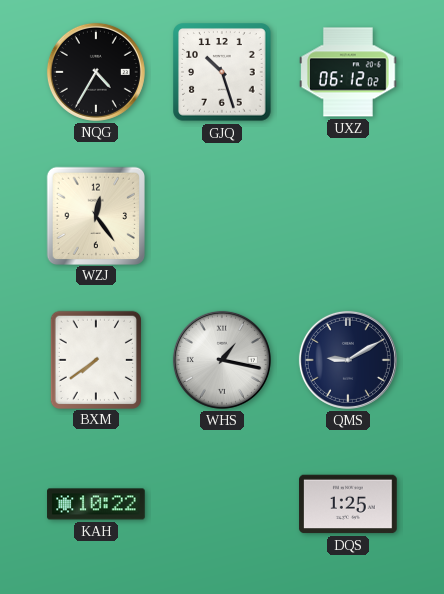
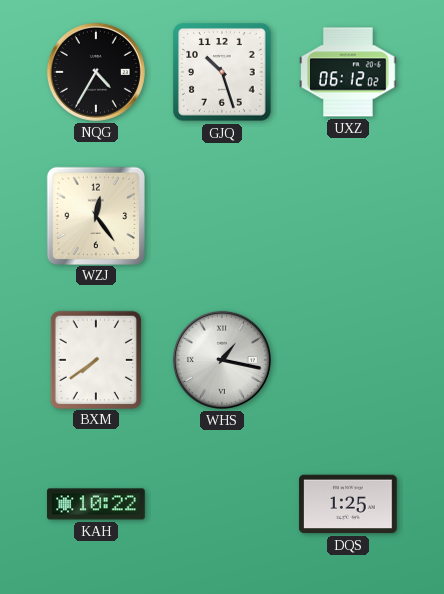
QMS: 9:10 -> none (348, 360)
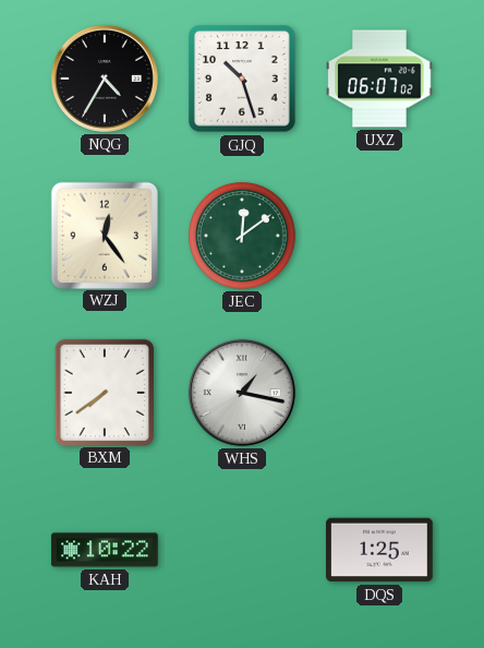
UXZ: 06:12 -> 06:07 (379, 79)
JEC: none -> 12:09 (243, 237)
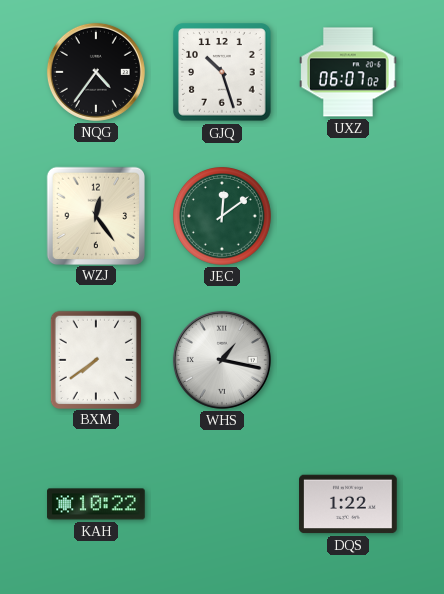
NQG: 4:35 -> 4:36 (96, 72)
DQS: 1:25 -> 1:22 (348, 504)
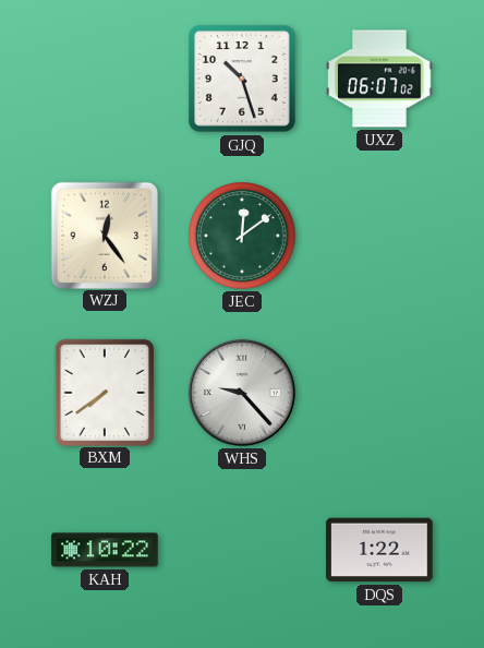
NQG: 4:36 -> none (96, 72)
WHS: 1:17 -> 9:23 (242, 393)
